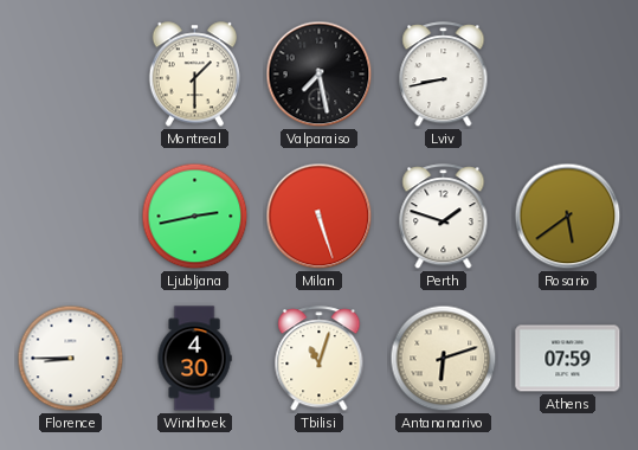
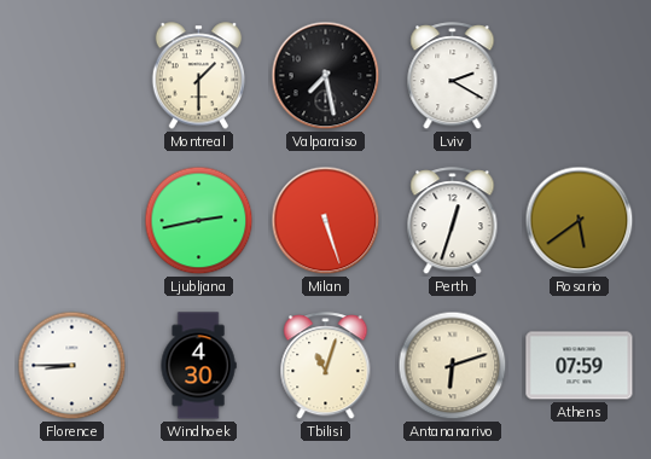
Lviv: 8:43 -> 2:20 (453, 76)
Perth: 1:48 -> 12:33 (453, 221)
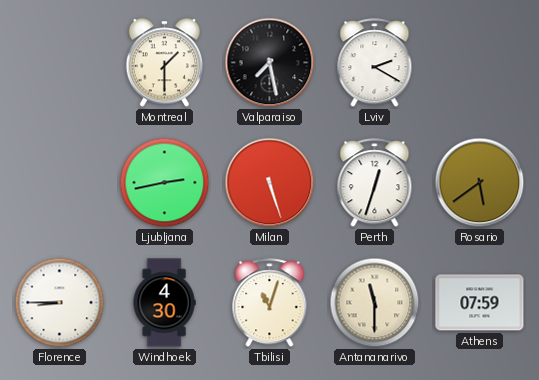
Antananarivo: 6:12 -> 11:30 (375, 303)
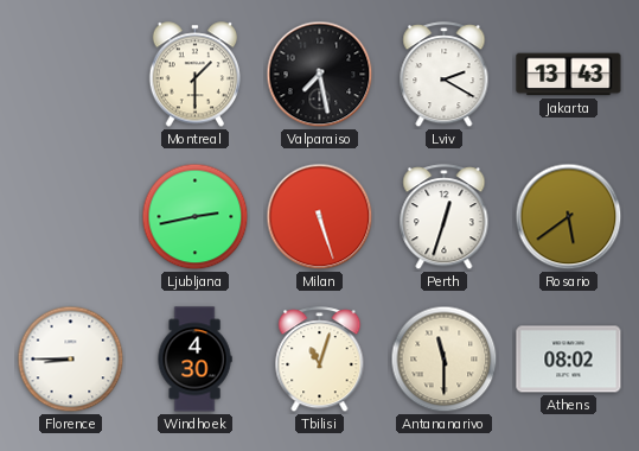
Jakarta: none -> 13:43 (569, 75)
Athens: 07:59 -> 08:02 (569, 360)
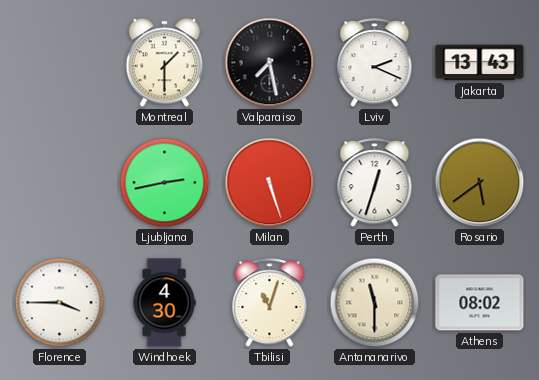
Lviv: 2:20 -> 2:19 (375, 63)
Florence: 8:45 -> 3:45 (60, 303)
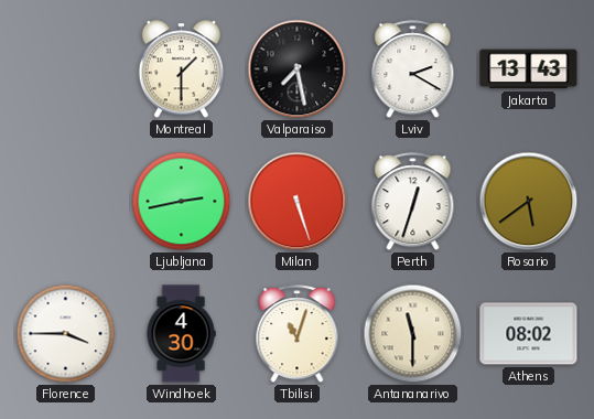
Lviv: 2:19 -> 2:20 (413, 69)
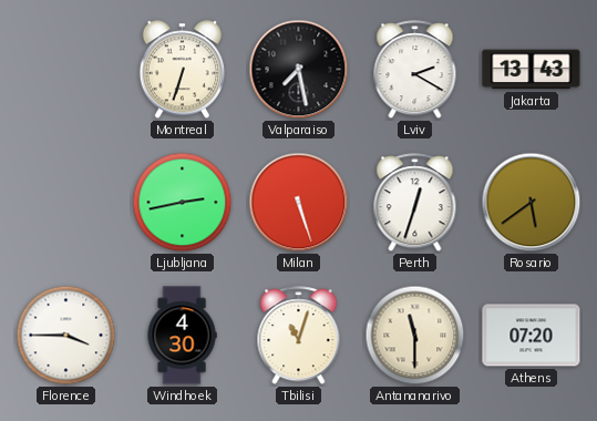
Montreal: 1:30 -> 6:33 (183, 70)
Athens: 08:02 -> 07:20 (532, 336)
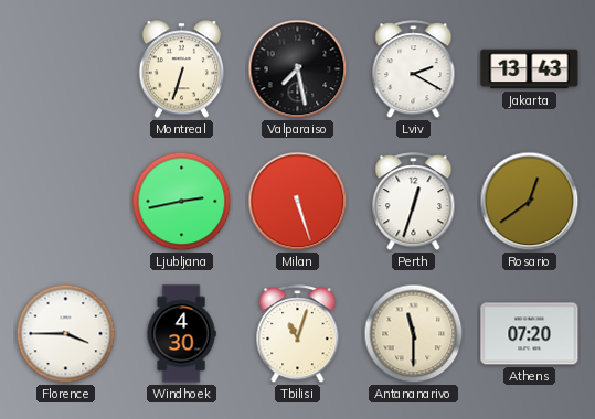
Rosario: 5:39 -> 12:39 (530, 202)
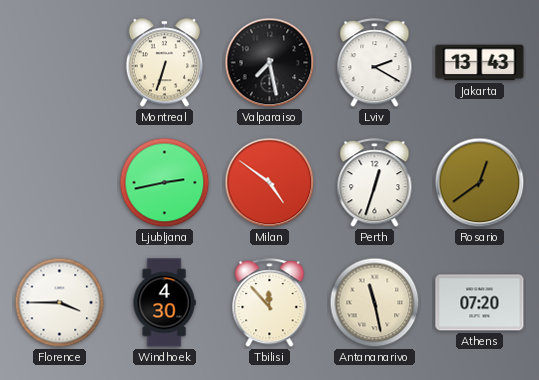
Milan: 5:27 -> 4:51 (270, 183)
Tbilisi: 11:03 -> 11:53 (270, 303)
Antananarivo: 11:30 -> 11:28 (375, 303)
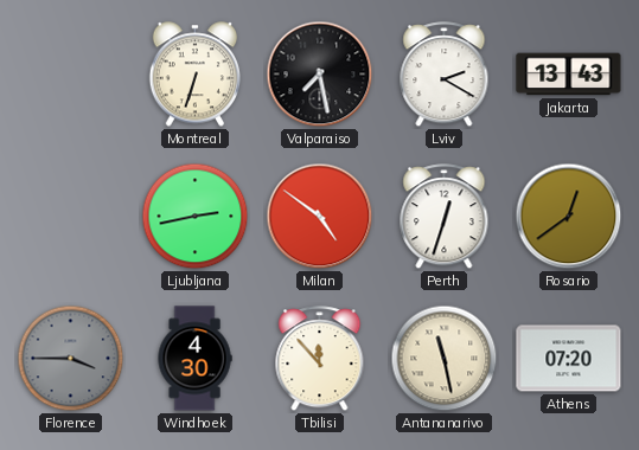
Florence dial: white -> grey (71, 359)
